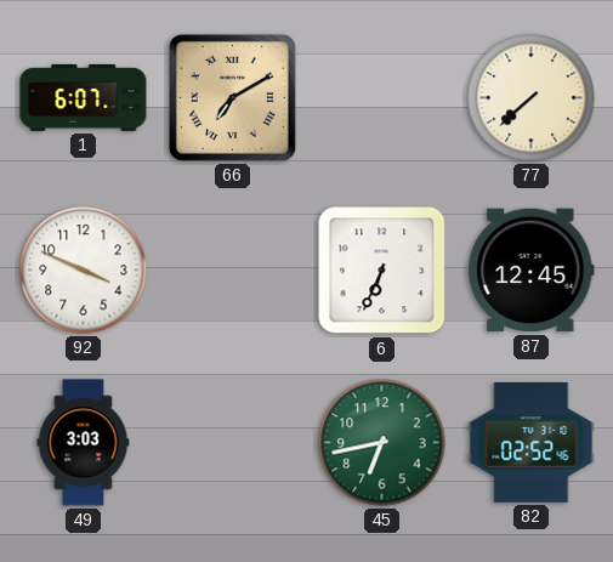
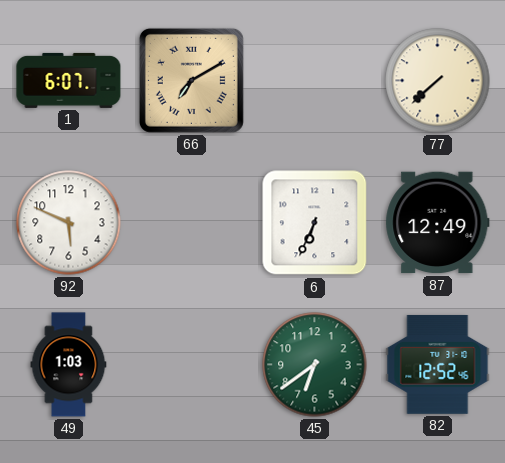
92: 3:49 -> 5:49 (69, 223)
87: 12:45 -> 12:49 (438, 223)
49: 3:03 -> 1:03 (69, 365)
45: 6:43 -> 6:39 (315, 365)
82: 02:52 -> 12:52 (438, 364)
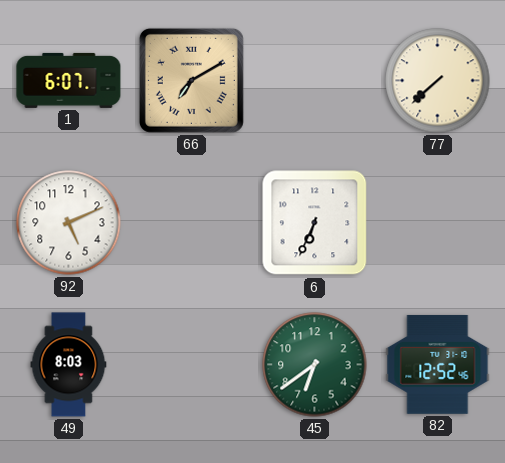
92: 5:49 -> 5:11 (69, 223)
87: 12:49 -> none (438, 223)
49: 1:03 -> 8:03 (69, 365)
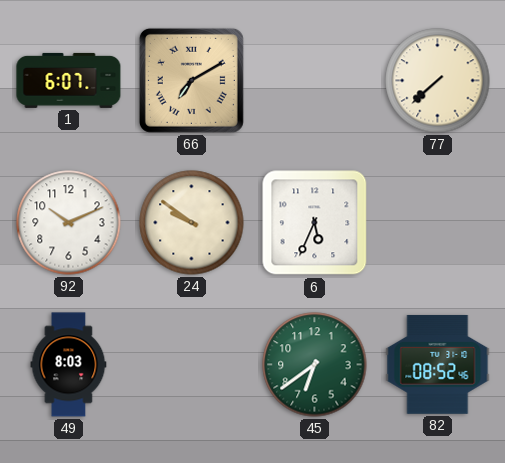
92: 5:11 -> 10:11 (69, 223)
24: none -> 9:51 (192, 223)
6: 6:34 -> 5:34 (315, 223)
82: 12:52 -> 08:52 (438, 364)
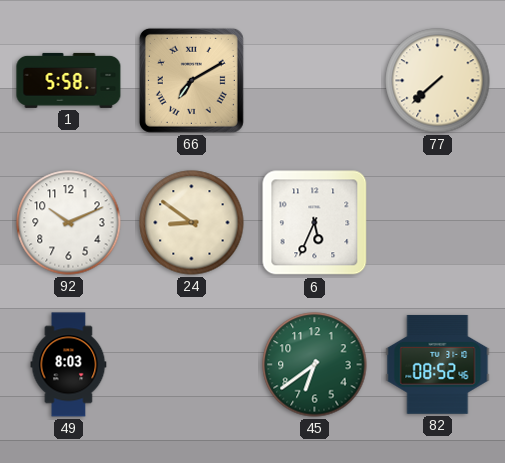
1: 6:07 -> 5:58 (69, 80)
24: 9:51 -> 8:51 (192, 223)
